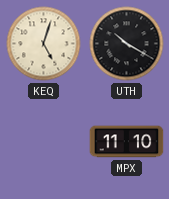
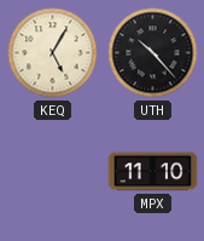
KEQ: 5:03 -> 5:05 (53, 53)
UTH: 10:20 -> 10:23 (153, 53)
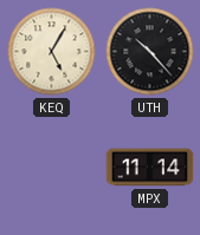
MPX: 11:10 -> 11:14 (150, 168)
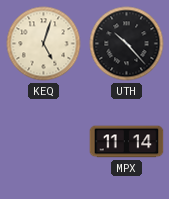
KEQ: 5:05 -> 5:03 (44, 44)
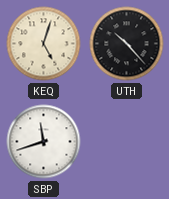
SBP: none -> 11:42 (44, 142)
MPX: 11:14 -> none (127, 142)
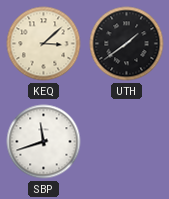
KEQ: 5:03 -> 3:08 (44, 44)
UTH: 10:23 -> 1:39 (127, 44)
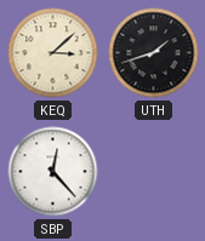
UTH: 1:39 -> 1:42 (154, 53)
SBP: 11:42 -> 12:23 (53, 172)
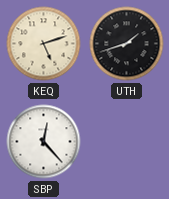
KEQ: 3:08 -> 5:12 (44, 44)
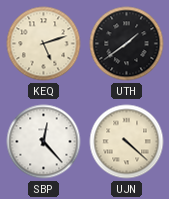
UTH: 1:42 -> 1:39 (127, 44)
UJN: none -> 4:22 (127, 142)
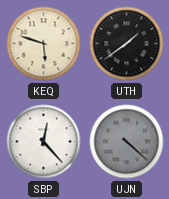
KEQ: 5:12 -> 5:48 (44, 44)
UJN dial: cream -> grey (127, 142)
